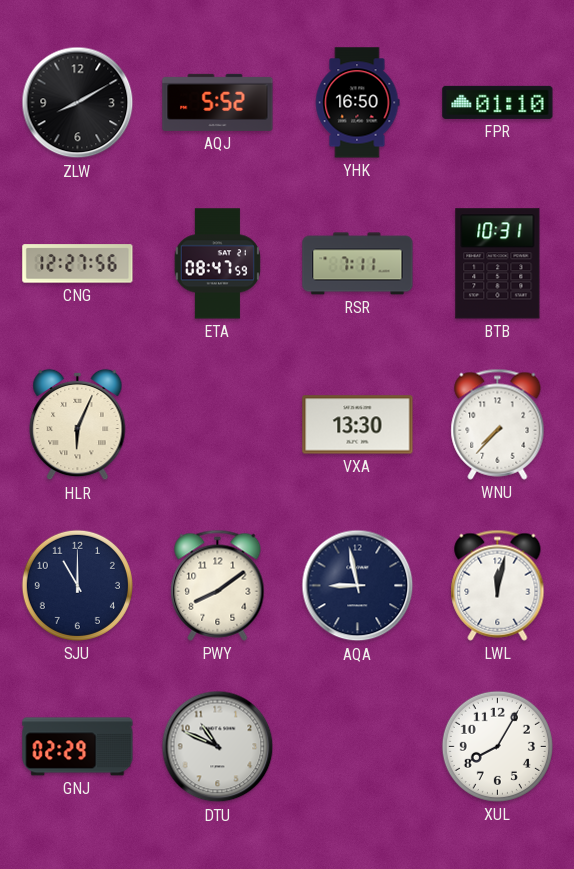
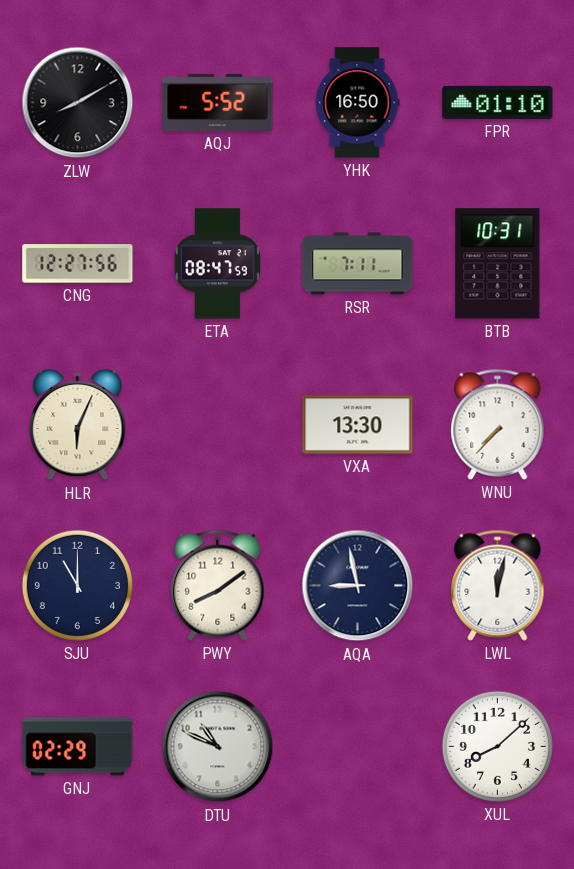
XUL: 8:05 -> 8:08 (497, 746)
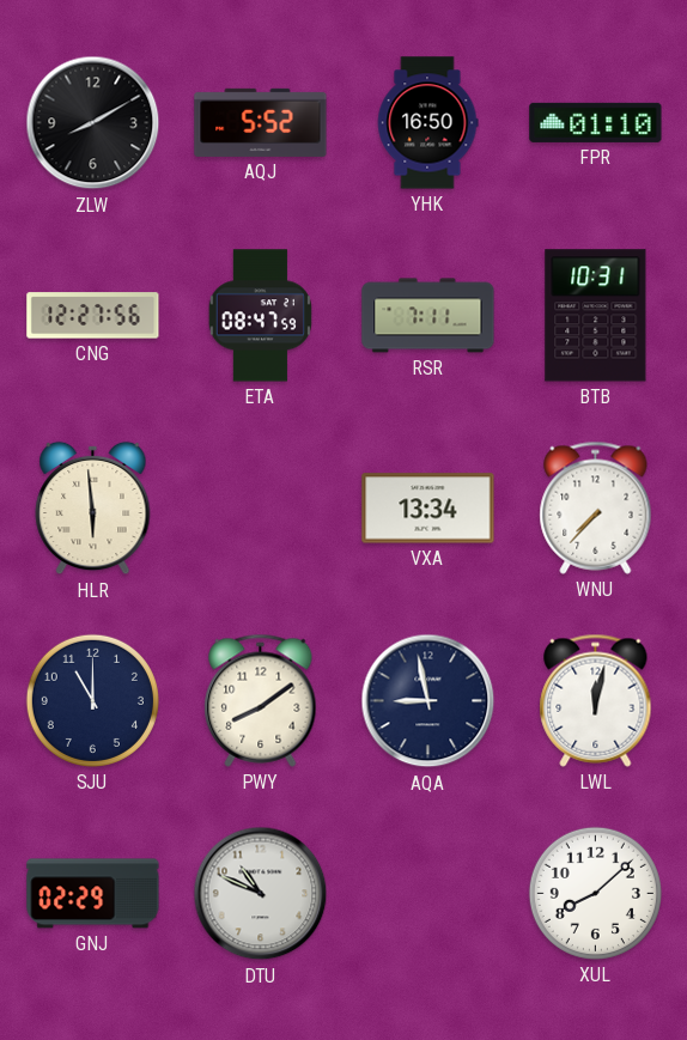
HLR: 6:04 -> 5:59 (93, 509)
VXA: 13:30 -> 13:34 (428, 509)
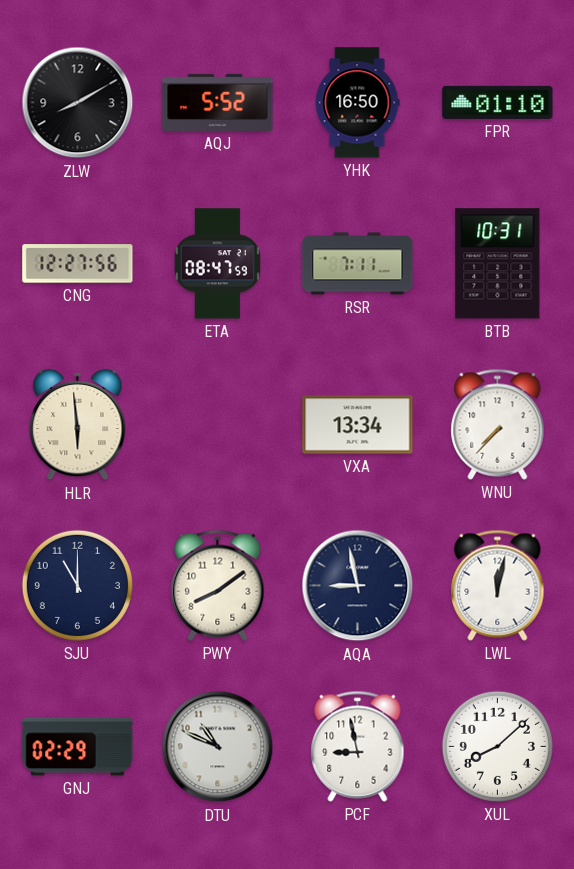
PCF: none -> 8:58 (358, 746)
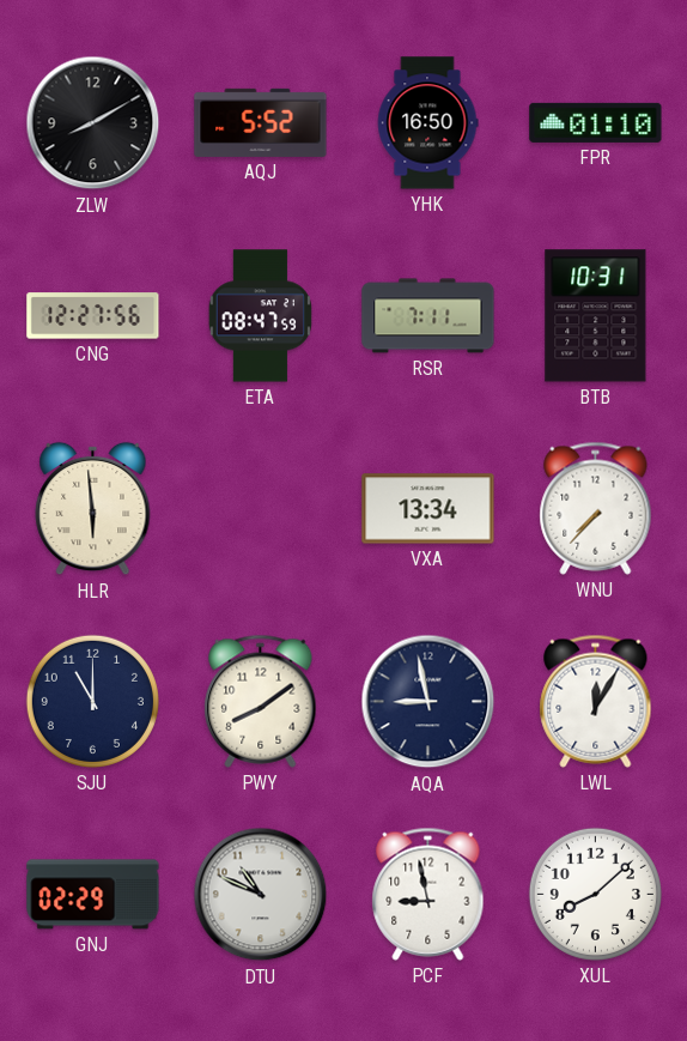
LWL: 12:02 -> 12:05 (596, 701)
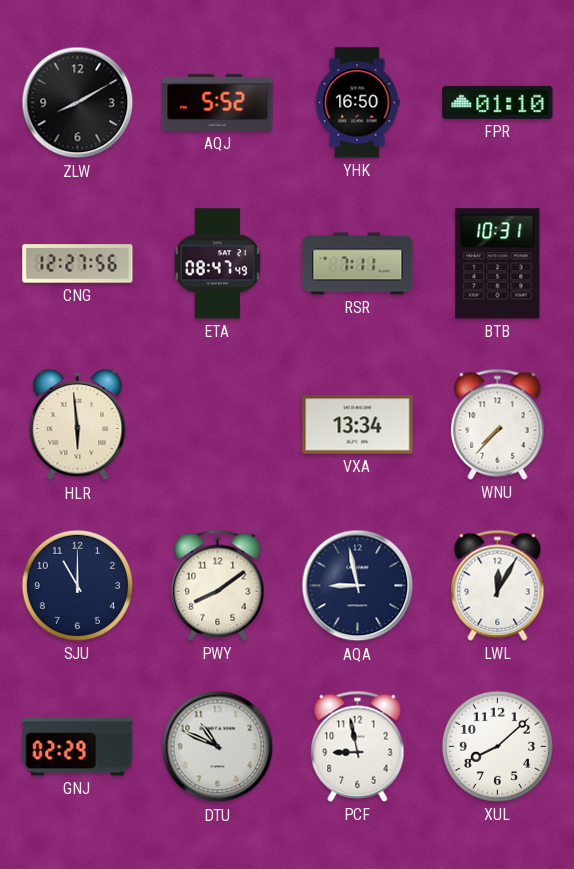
ETA: 08:47:59 -> 08:47:49 (217, 264)
